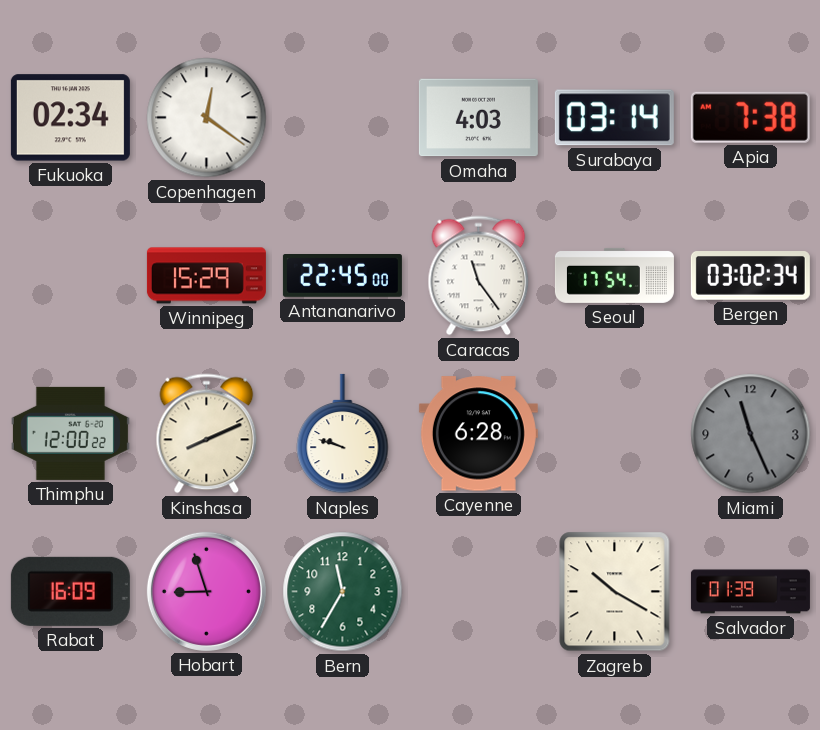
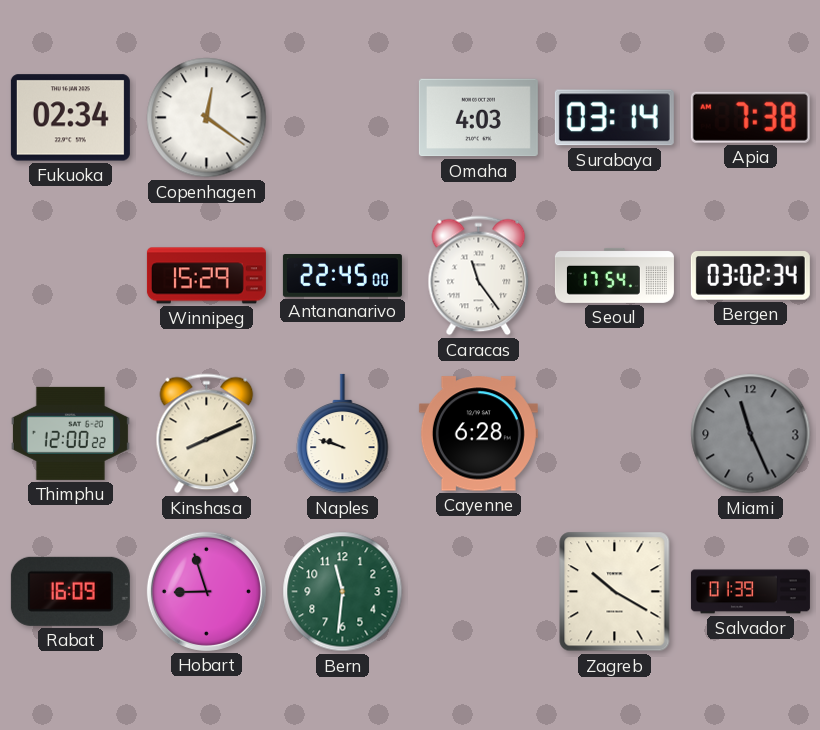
Bern: 11:35 -> 11:31 (343, 592)
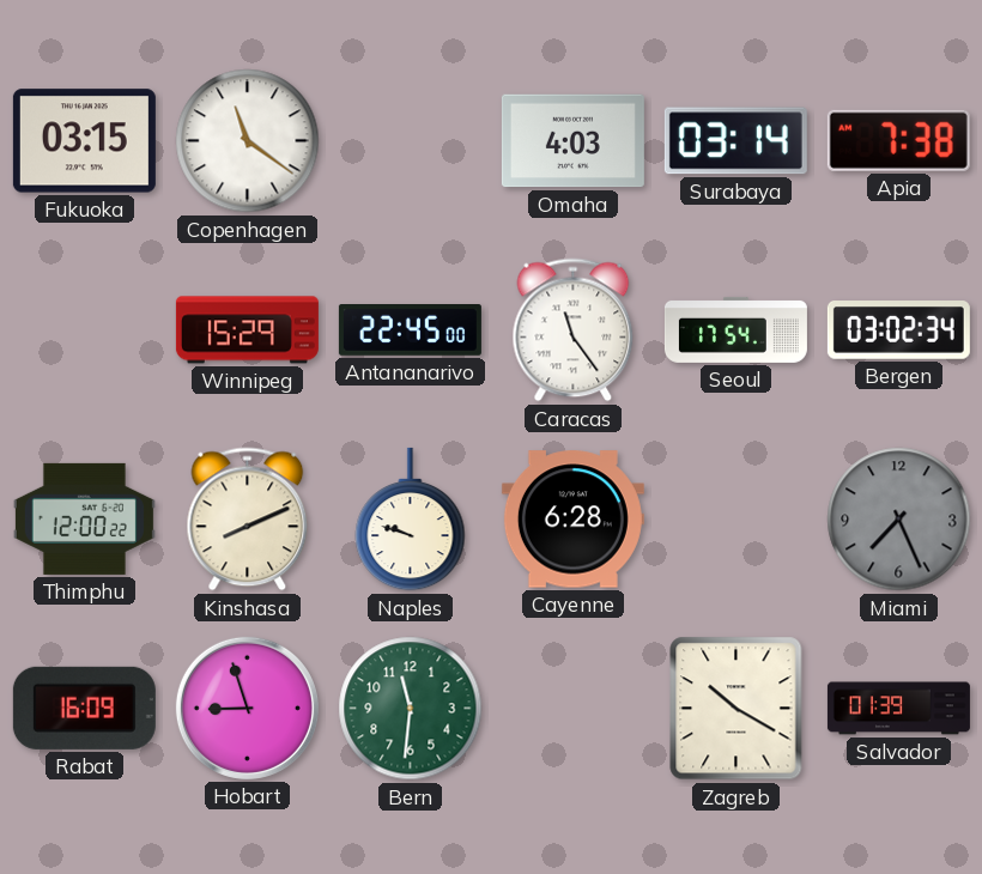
Fukuoka: 02:34 -> 03:15 (84, 141)
Copenhagen: 12:21 -> 11:21 (248, 141)
Miami: 11:26 -> 7:26 (899, 520)
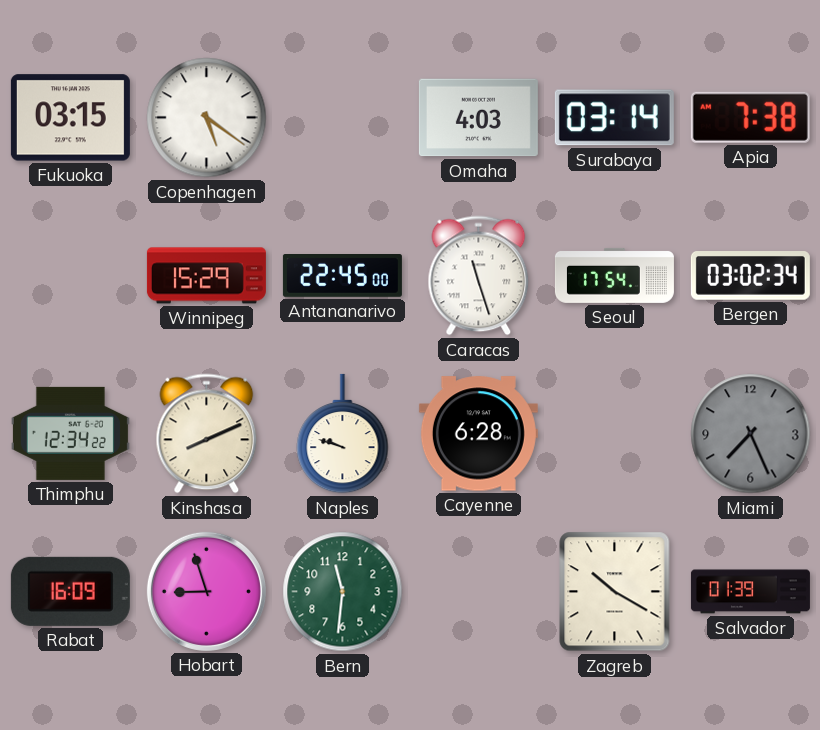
Copenhagen: 11:21 -> 5:21 (207, 118)
Caracas: 11:24 -> 11:27 (479, 276)
Thimphu: 12:00 -> 12:34 (70, 433)
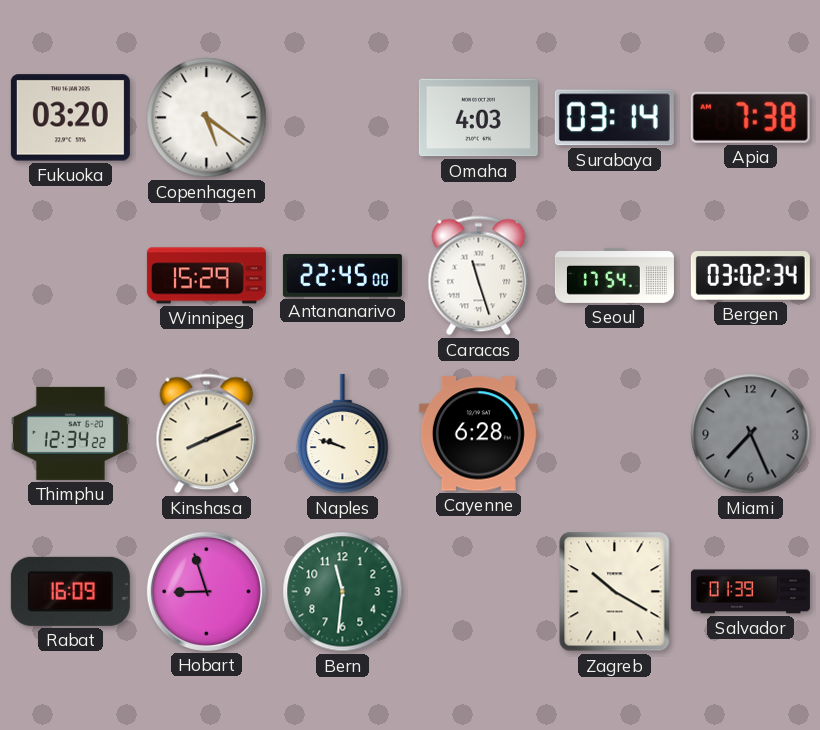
Fukuoka: 03:15 -> 03:20 (70, 118)
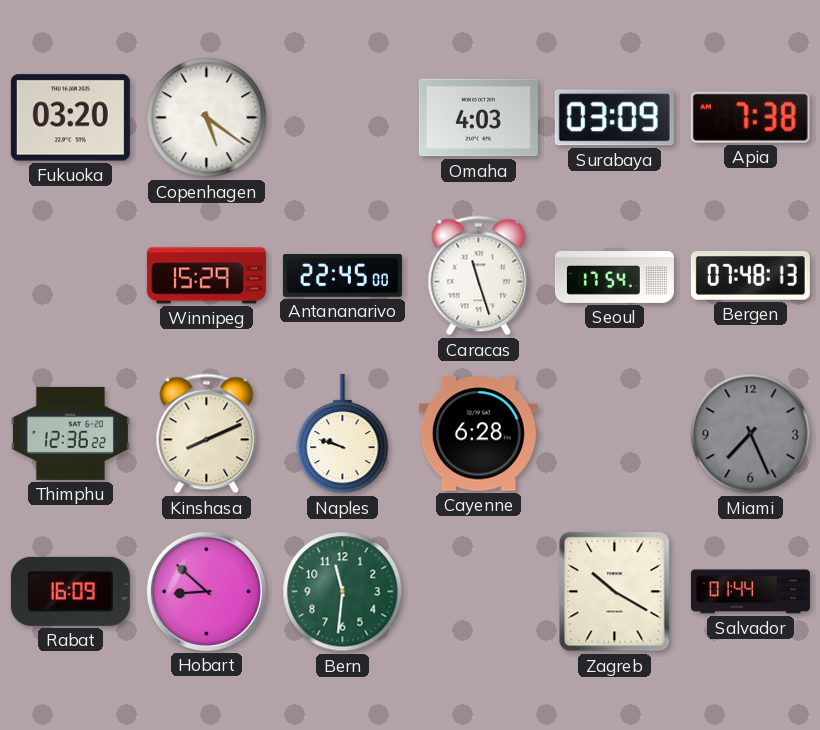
Surabaya: 03:14 -> 03:09 (614, 118)
Bergen: 03:02 -> 07:48 (750, 276)
Thimphu: 12:34 -> 12:36 (70, 433)
Hobart: 8:57 -> 8:52 (206, 591)
Salvador: 01:39 -> 01:44 (750, 592)
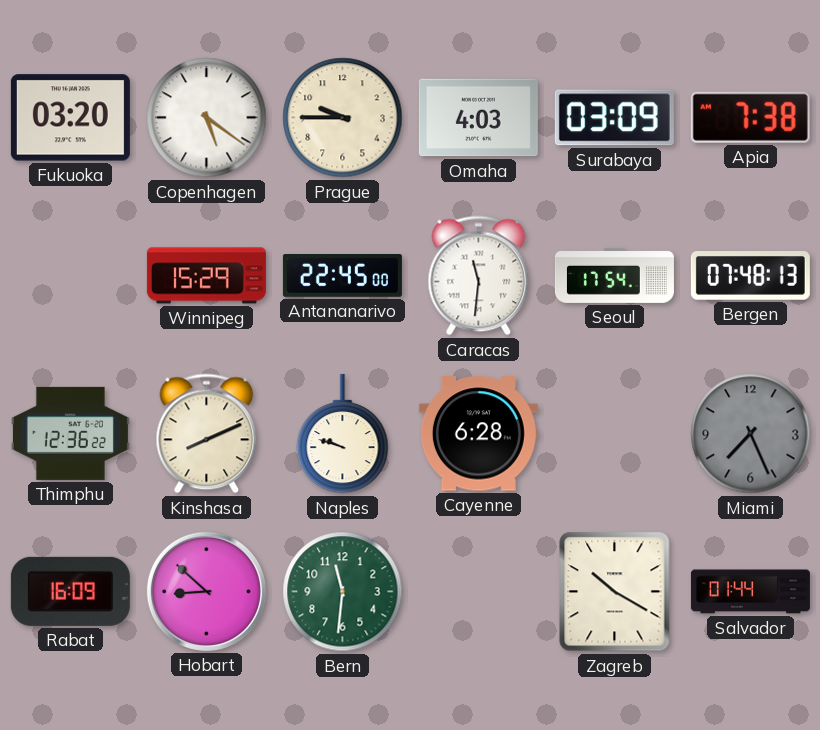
Prague: none -> 9:45 (343, 118)
Caracas: 11:27 -> 11:31 (479, 276)
